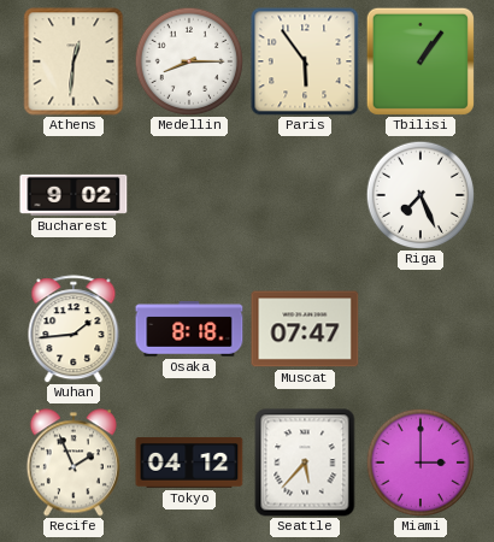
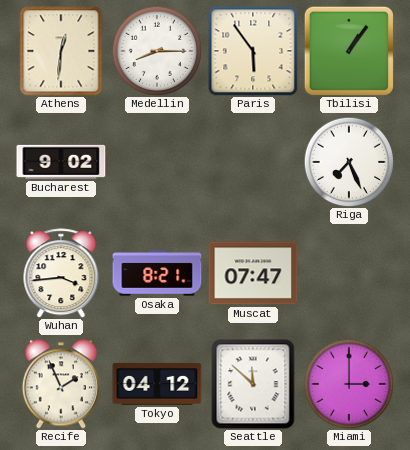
Wuhan: 1:44 -> 3:44 (61, 273)
Osaka: 8:18 -> 8:21 (157, 273)
Seattle: 5:37 -> 11:52 (253, 384)
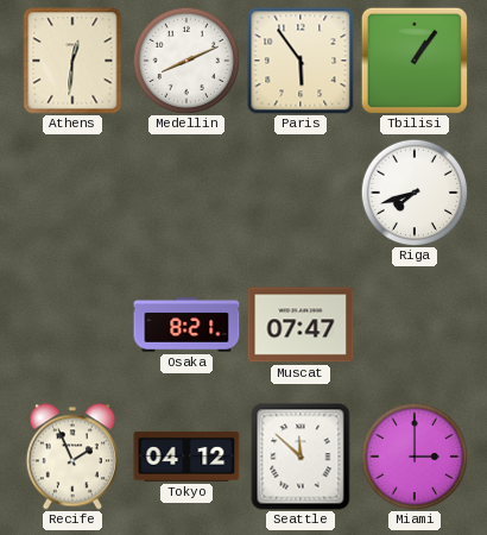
Medellin: 8:15 -> 8:11 (186, 61)
Bucharest: 9:02 -> none (61, 162)
Riga: 7:26 -> 7:42 (415, 193)
Wuhan: 3:44 -> none (61, 273)
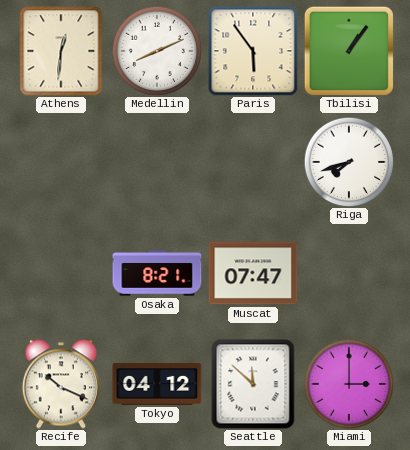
Recife: 1:56 -> 10:19 (61, 384)
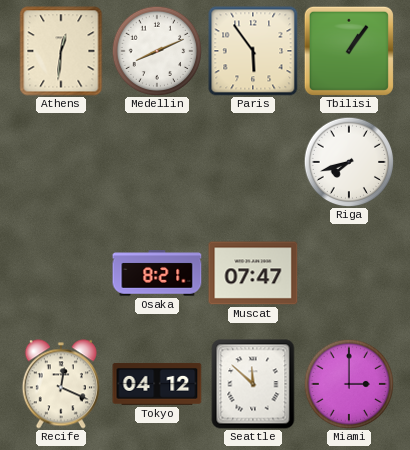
Recife: 10:19 -> 12:19 (61, 384)
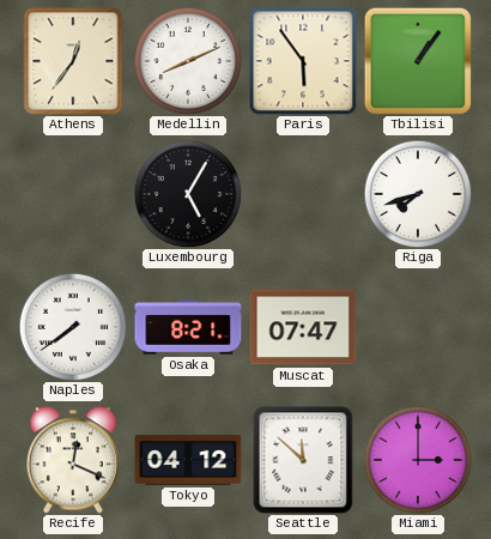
Athens: 12:31 -> 12:36 (73, 61)
Luxembourg: none -> 5:05 (188, 194)
Naples: none -> 7:39 (73, 327)
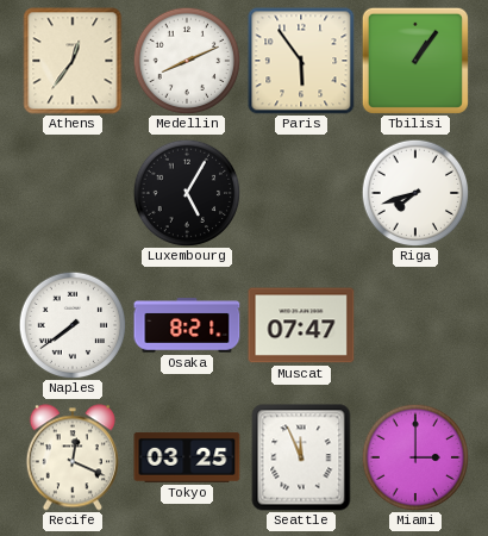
Tokyo: 04:12 -> 03:25 (187, 457)
Seattle: 11:52 -> 11:56 (301, 457)
